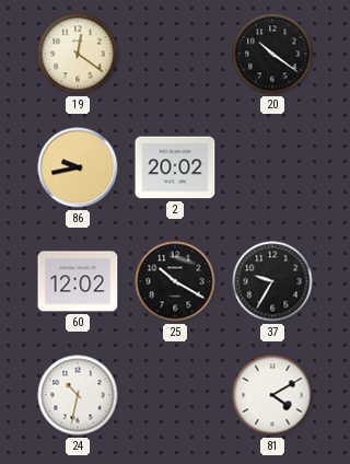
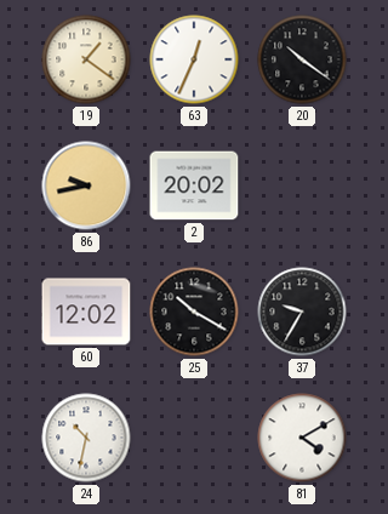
19: 12:21 -> 1:21 (86, 59)
63: none -> 12:34 (194, 59)
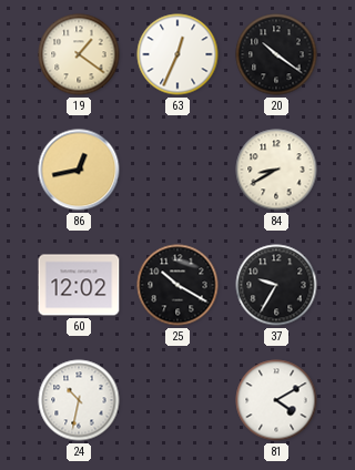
86: 9:43 -> 12:43 (79, 170)
2: 20:02 -> none (194, 185)
84: none -> 8:40 (276, 170)
